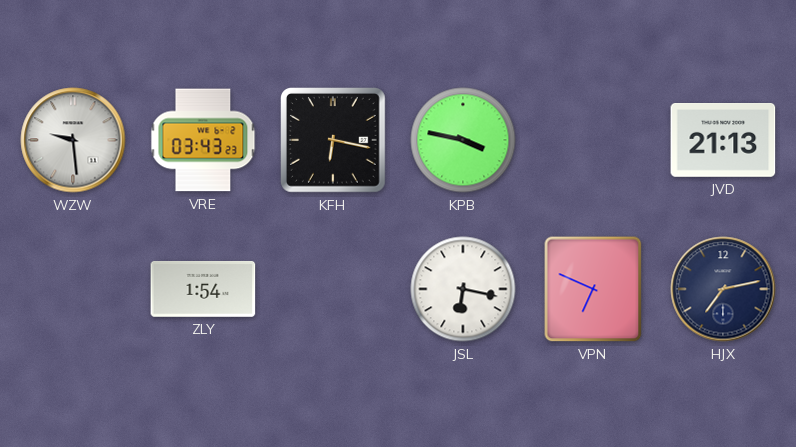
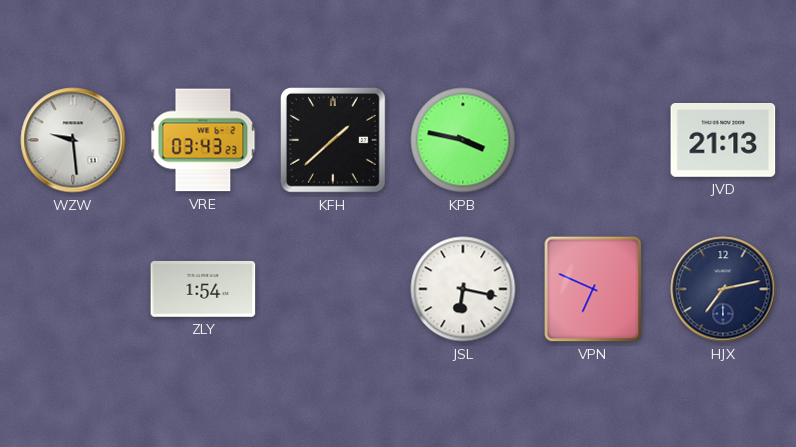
KFH: 6:17 -> 1:38 (334, 141)
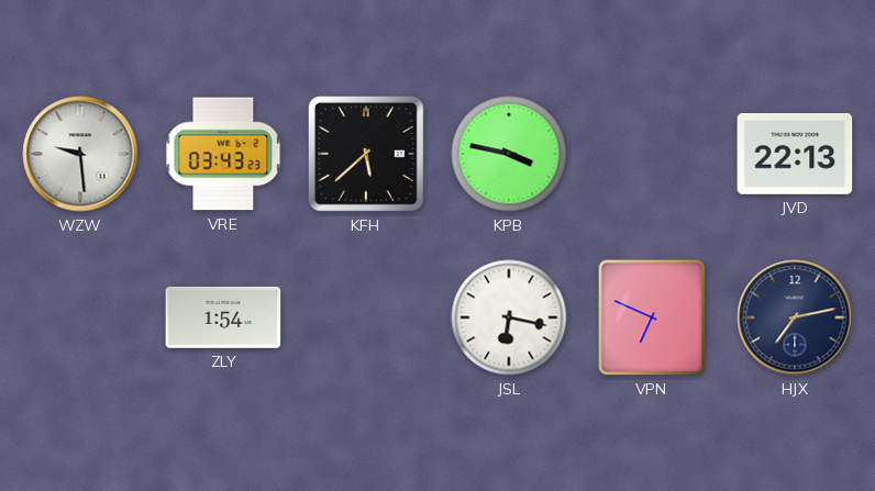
KFH: 1:38 -> 5:38 (367, 155)
JVD: 21:13 -> 22:13 (795, 155)
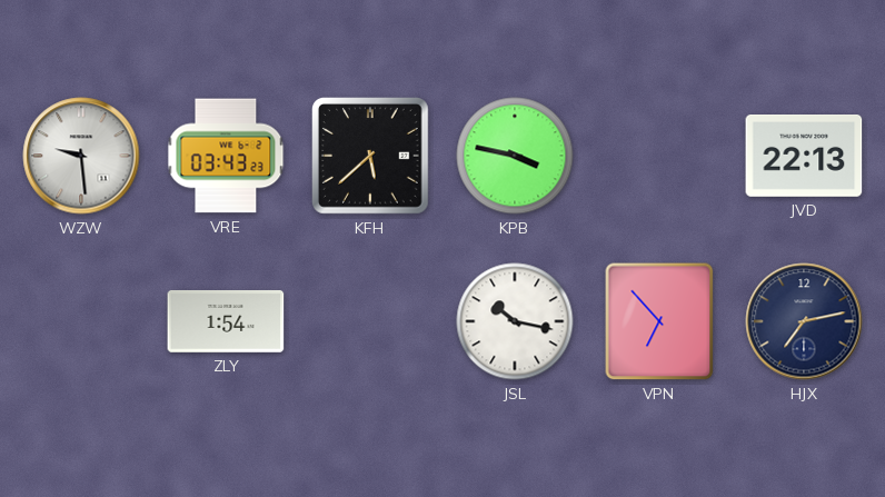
JSL: 6:17 -> 10:17 (515, 321)
VPN: 6:49 -> 6:53 (659, 321)
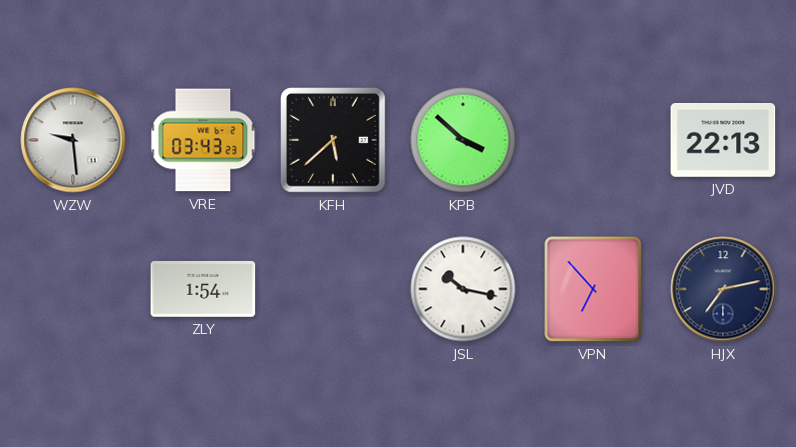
KPB: 3:47 -> 3:52 (463, 140)
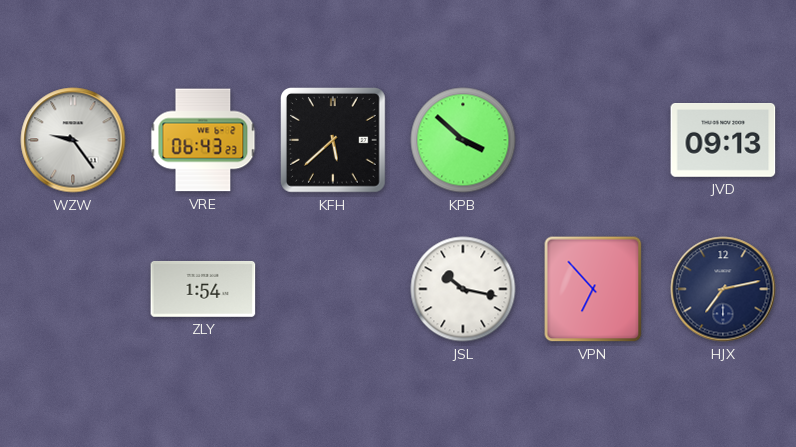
WZW: 9:29 -> 9:24 (73, 140)
VRE: 03:43 -> 06:43 (203, 140)
JVD: 22:13 -> 09:13 (723, 141)
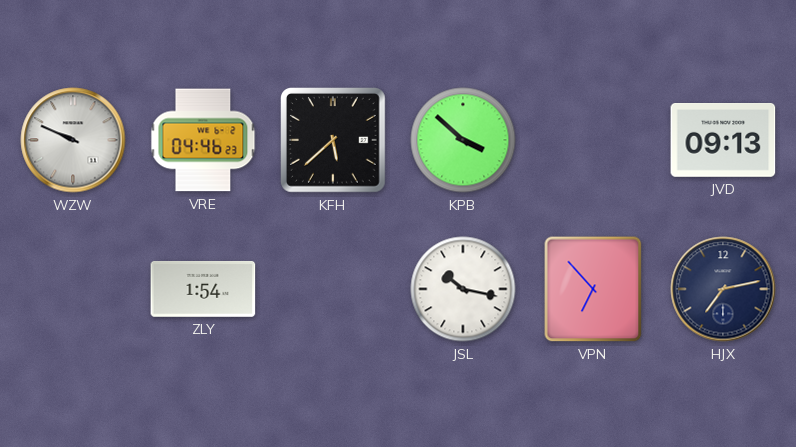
WZW: 9:24 -> 9:49 (73, 140)
VRE: 06:43 -> 04:46 (203, 140)
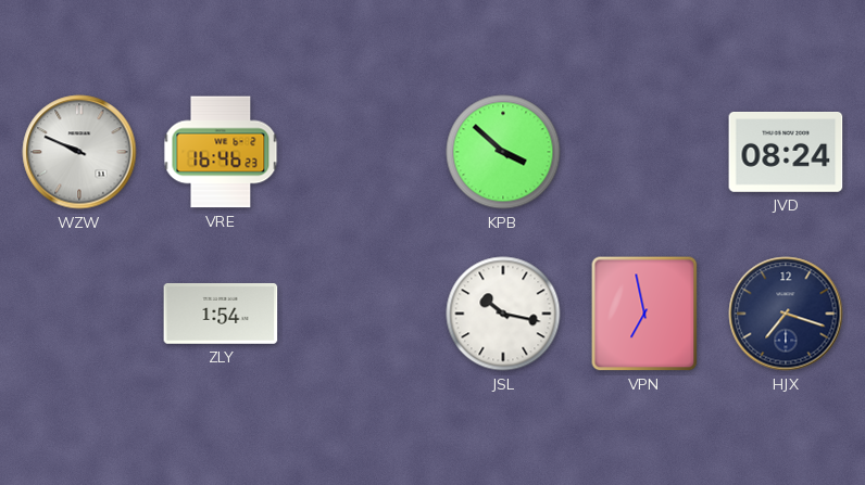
VRE: 04:46 -> 16:46 (221, 152)
KFH: 5:38 -> none (334, 141)
JVD: 09:13 -> 08:24 (786, 153)
VPN: 6:53 -> 6:58 (644, 314)
HJX: 7:13 -> 7:18 (786, 314)
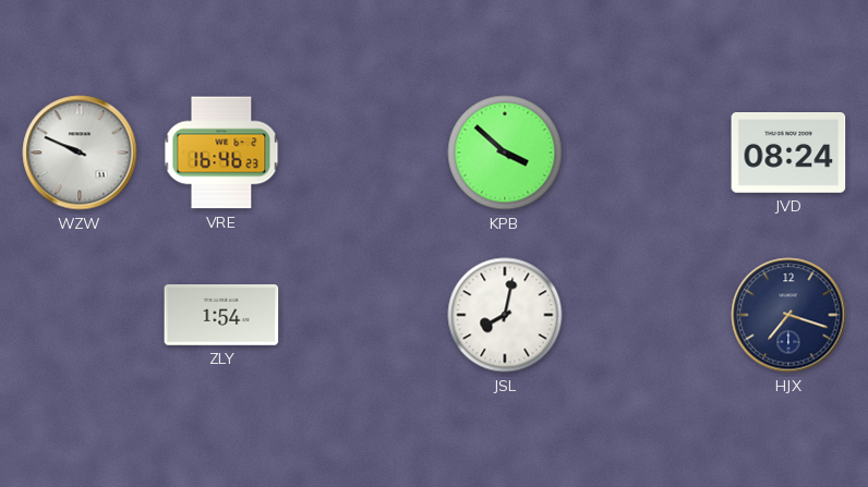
JSL: 10:17 -> 8:02 (505, 315)
VPN: 6:58 -> none (644, 314)
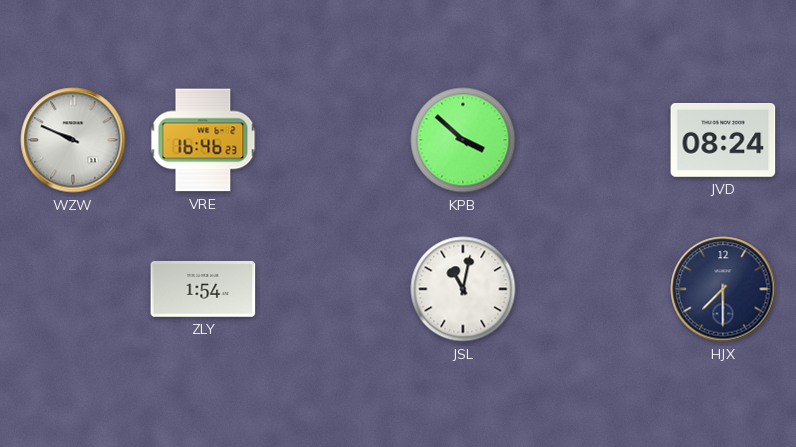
JSL: 8:02 -> 11:02 (463, 289)
HJX: 7:18 -> 7:30 (723, 289)
